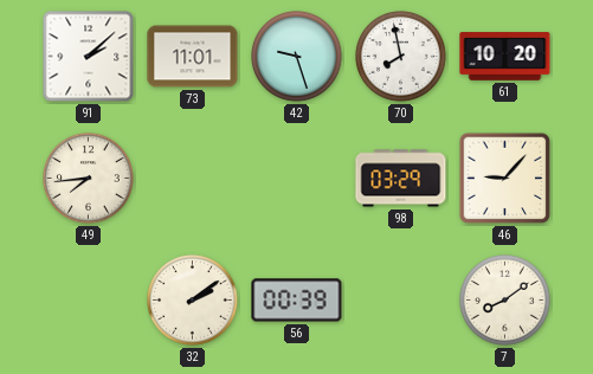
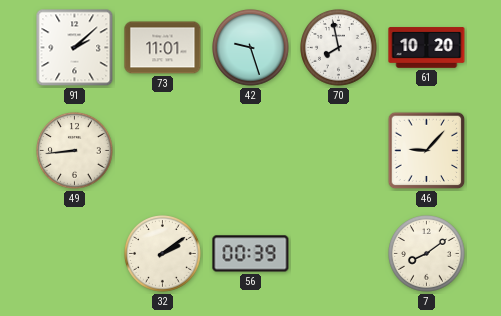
49: 7:44 -> 8:44 (75, 151)
98: 03:29 -> none (401, 179)
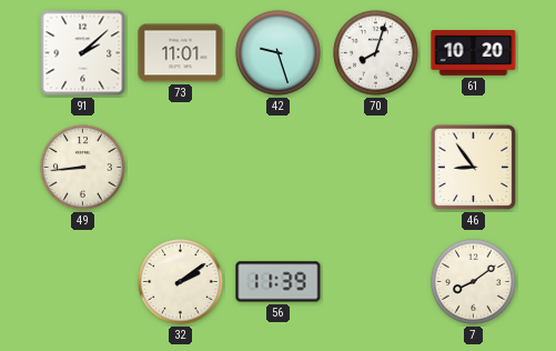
70: 7:58 -> 8:03 (376, 53)
46: 9:07 -> 8:54 (474, 168)
56: 00:39 -> 11:39 (279, 282)
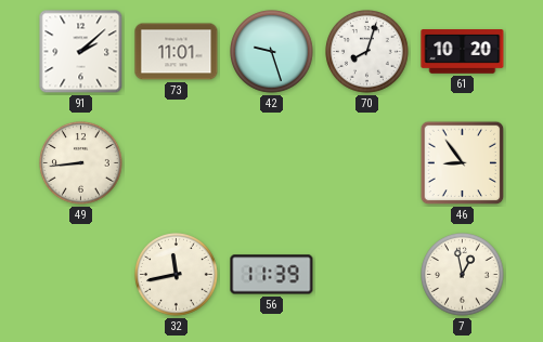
32: 2:09 -> 11:43 (177, 275)
7: 8:09 -> 12:58 (463, 275)
